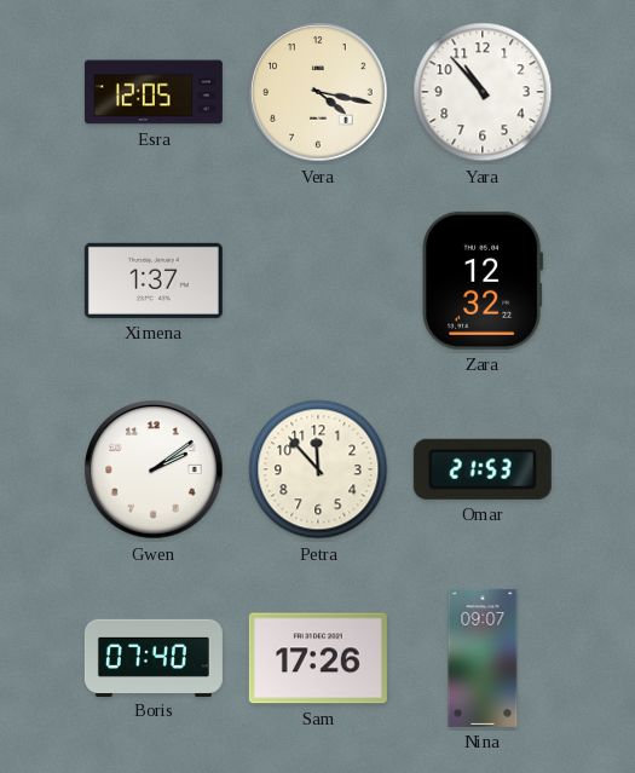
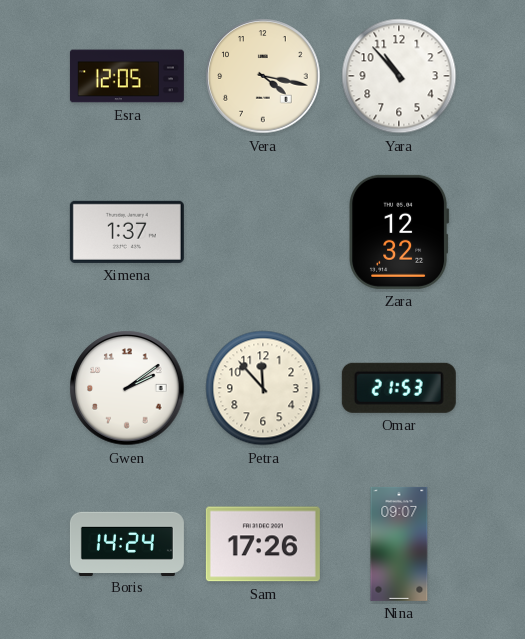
Boris: 07:40 -> 14:24 (127, 543)
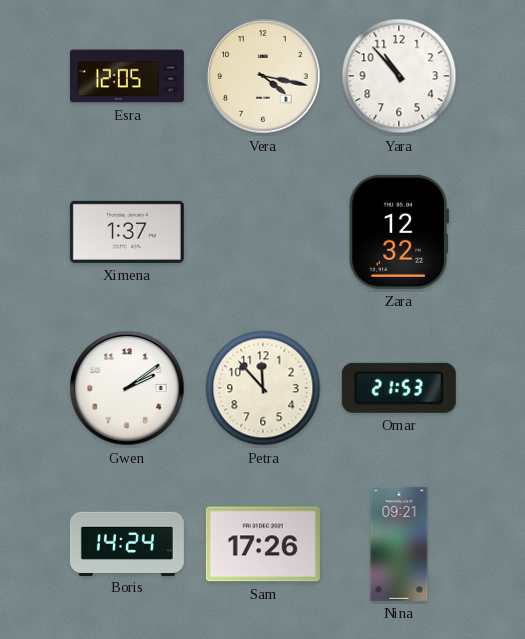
Nina: 09:07 -> 09:21 (399, 544)
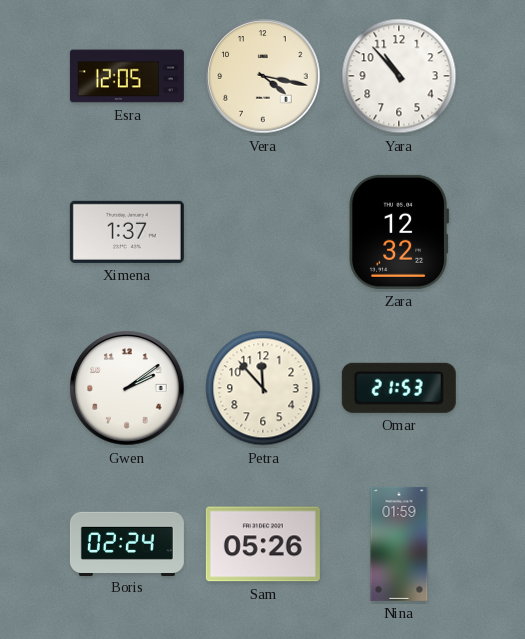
Boris: 14:24 -> 02:24 (127, 543)
Sam: 17:26 -> 05:26 (263, 544)
Nina: 09:21 -> 01:59 (399, 544)
